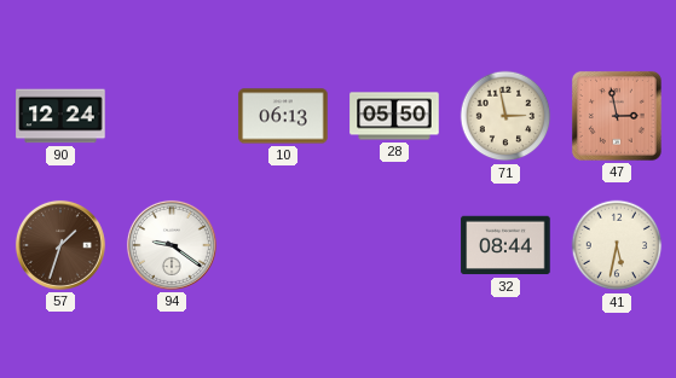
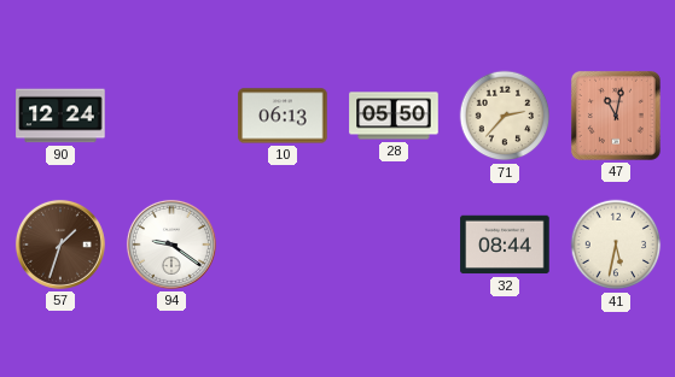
71: 2:58 -> 2:37 (505, 116)
47: 2:58 -> 11:02 (616, 116)
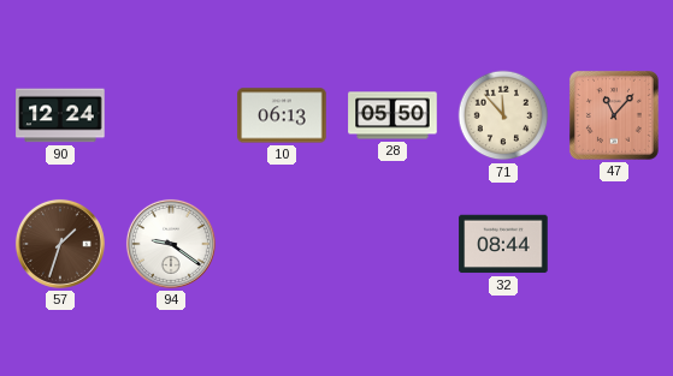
71: 2:37 -> 11:53 (503, 115)
47: 11:02 -> 11:07 (614, 115)
41: 5:32 -> none (616, 245)
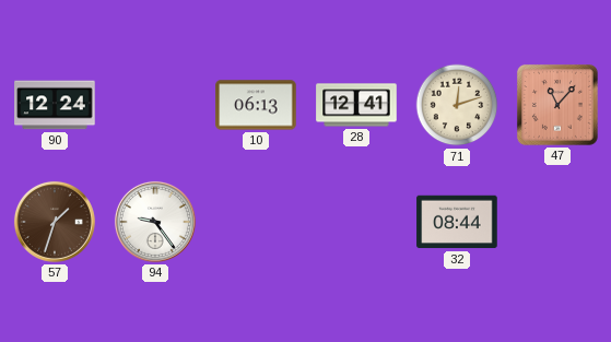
28: 05:50 -> 12:41 (356, 105)
71: 11:53 -> 12:12 (457, 105)
94: 9:21 -> 9:24 (155, 222)
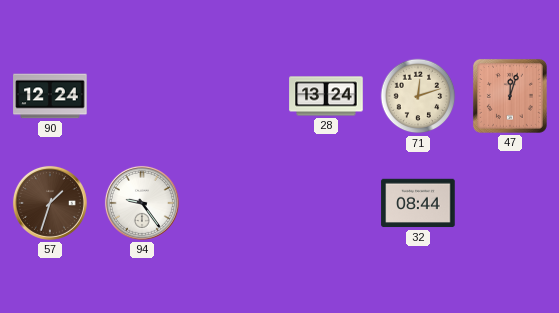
10: 06:13 -> none (256, 105)
28: 12:41 -> 13:24 (326, 96)
47: 11:07 -> 12:03 (510, 96)
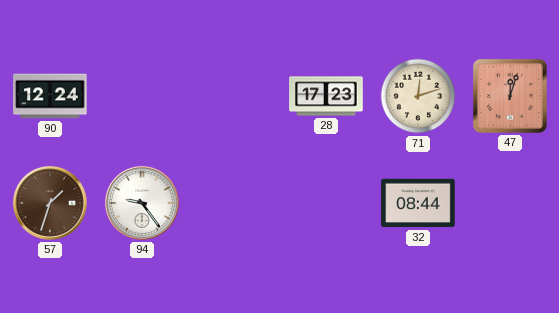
28: 13:24 -> 17:23 (326, 96)
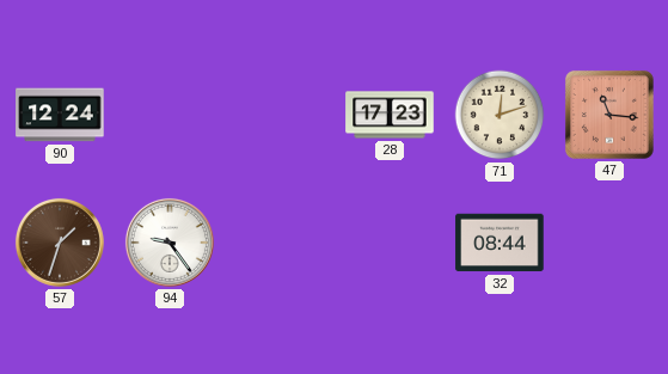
47: 12:03 -> 11:16 (609, 115)
